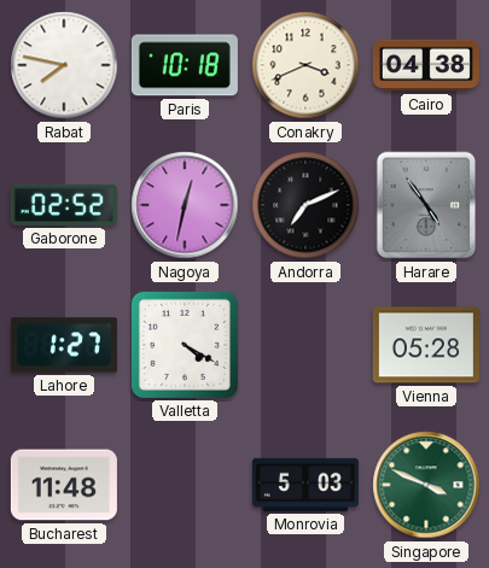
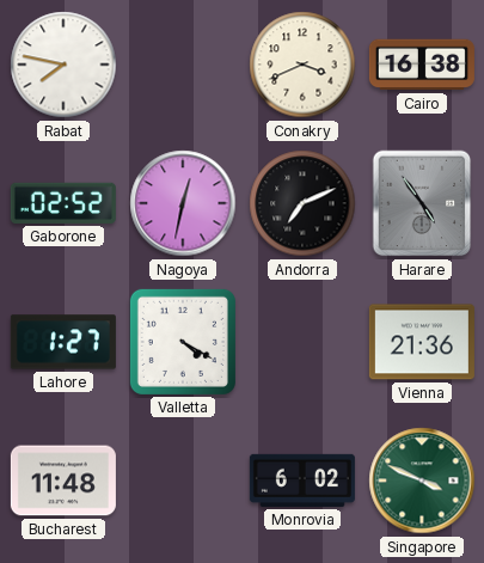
Paris: 10:18 -> none (185, 65)
Cairo: 04:38 -> 16:38 (422, 65)
Vienna: 05:28 -> 21:36 (422, 342)
Monrovia: 5:03 -> 6:02 (302, 481)
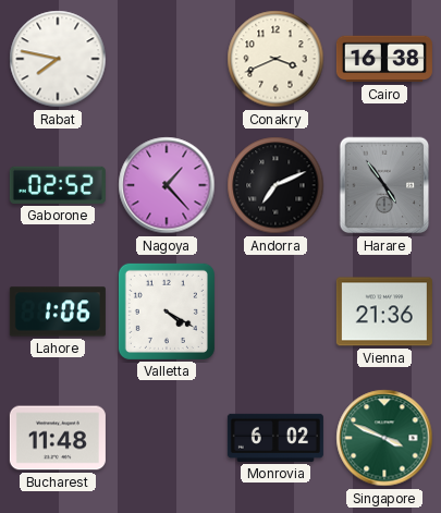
Nagoya: 12:32 -> 1:23 (167, 185)
Lahore: 1:27 -> 1:06 (58, 312)
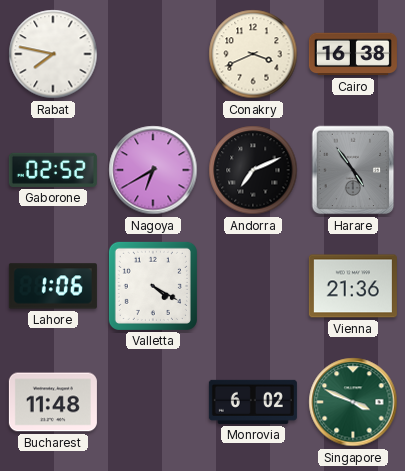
Nagoya: 1:23 -> 6:40 (153, 170)
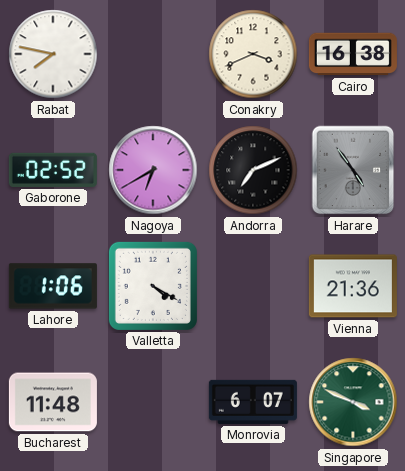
Monrovia: 6:02 -> 6:07 (253, 402)
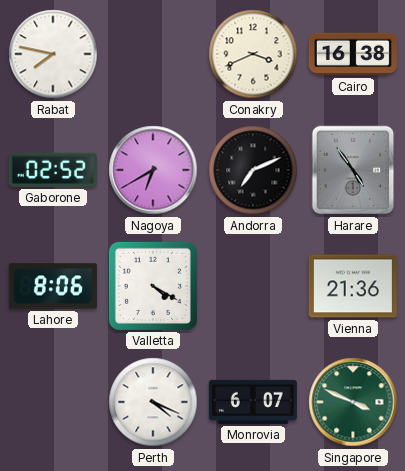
Lahore: 1:06 -> 8:06 (53, 286)
Bucharest: 11:48 -> none (53, 402)
Perth: none -> 4:19 (153, 402)
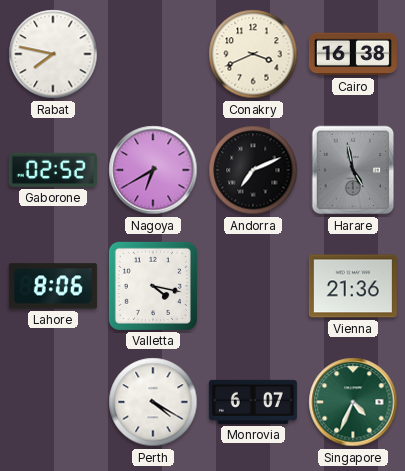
Harare: 4:54 -> 4:58 (353, 170)
Valletta: 4:20 -> 4:17 (153, 286)
Perth: 4:19 -> 4:20 (153, 402)
Singapore: 3:49 -> 4:34 (353, 402)
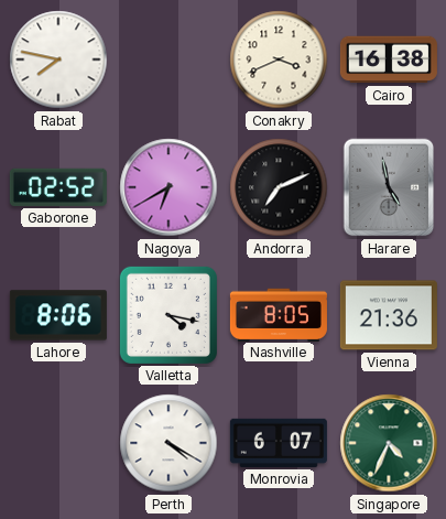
Nashville: none -> 8:05 (279, 314)
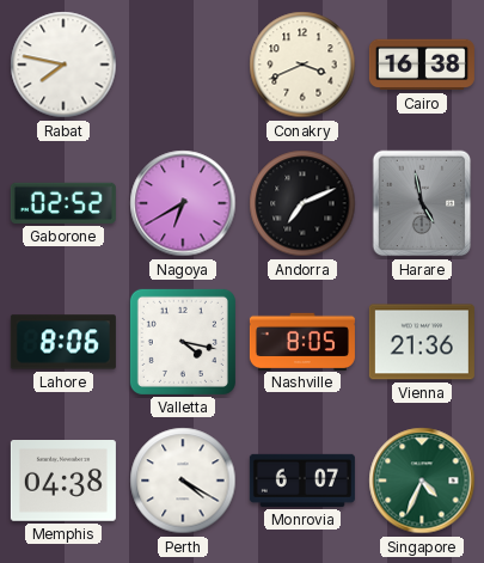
Memphis: none -> 04:38 (63, 482)
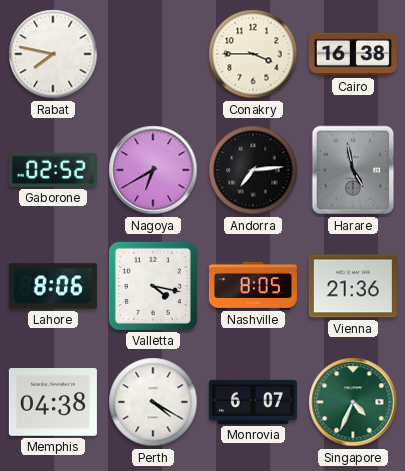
Conakry: 3:41 -> 3:45 (253, 54)
Andorra: 7:11 -> 7:14 (253, 170)
